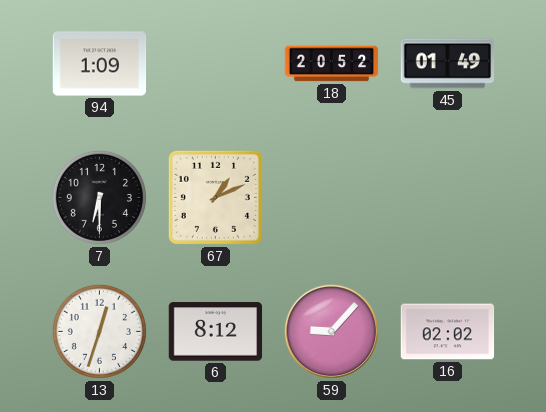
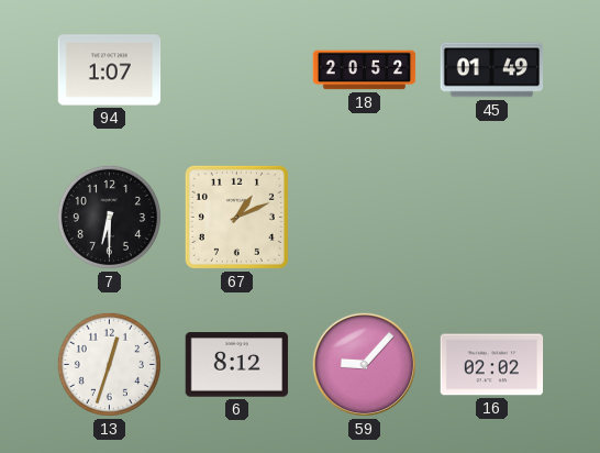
94: 1:09 -> 1:07 (110, 70)
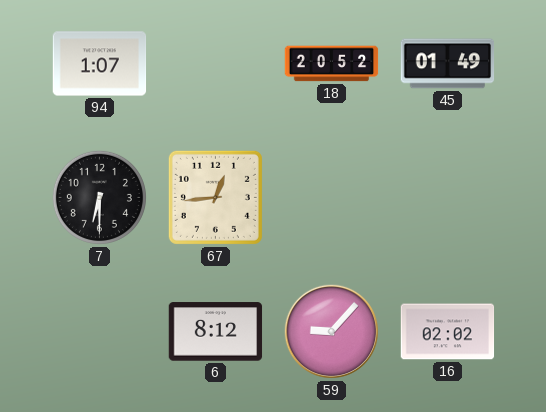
67: 1:11 -> 12:44 (215, 197)
13: 12:33 -> none (109, 364)
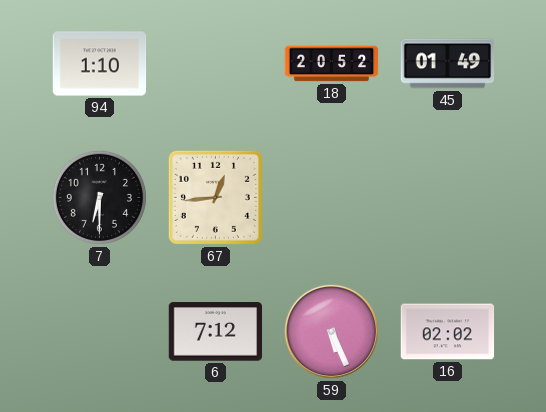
94: 1:07 -> 1:10 (100, 64)
6: 8:12 -> 7:12 (216, 332)
59: 9:07 -> 5:26 (331, 331)
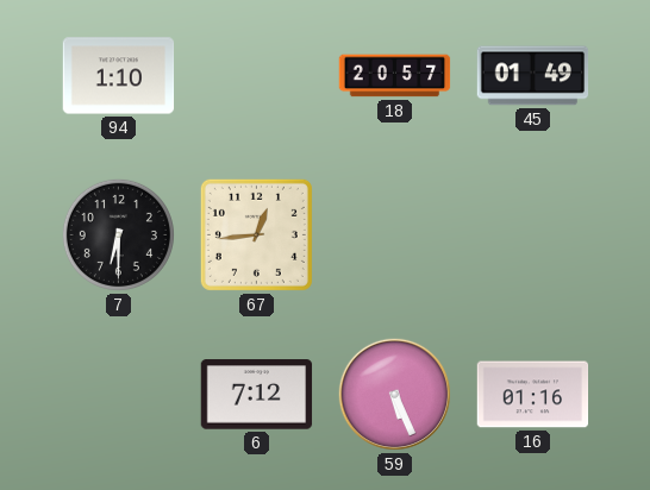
18: 20:52 -> 20:57 (395, 76)
16: 02:02 -> 01:16 (533, 395)
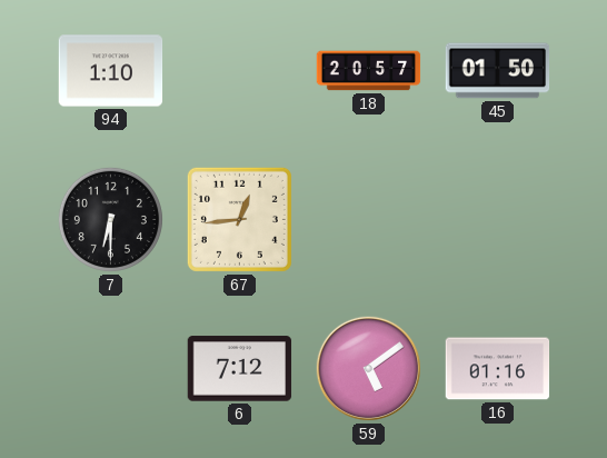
45: 01:49 -> 01:50 (498, 71)
59: 5:26 -> 5:09 (368, 368)
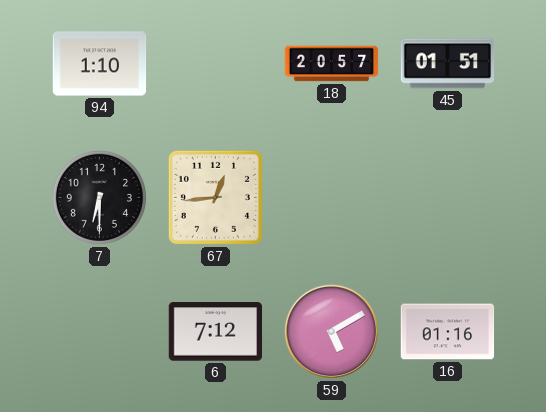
45: 01:50 -> 01:51 (448, 64)
59: 5:09 -> 5:10 (331, 331)
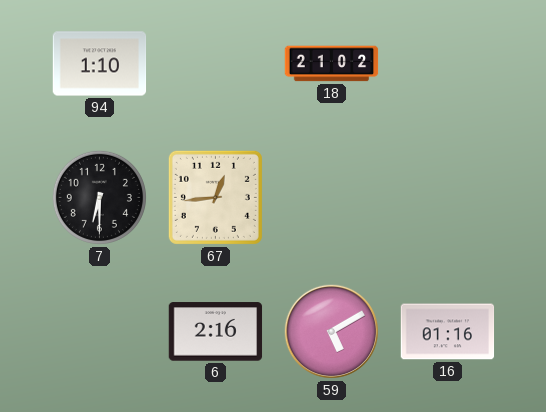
18: 20:57 -> 21:02 (332, 64)
45: 01:51 -> none (448, 64)
6: 7:12 -> 2:16 (216, 332)
